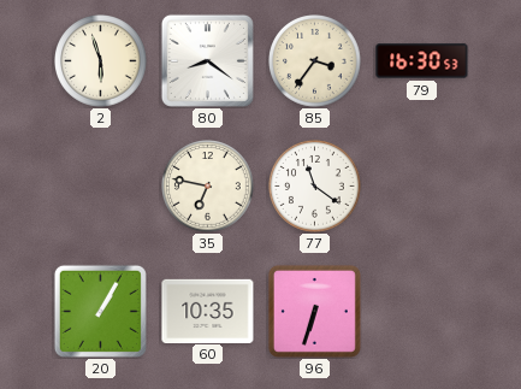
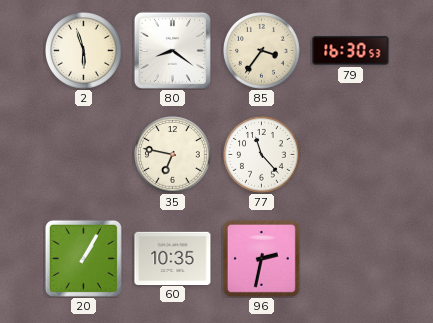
77: 11:21 -> 11:23 (262, 155)
96: 6:33 -> 2:32 (261, 258)
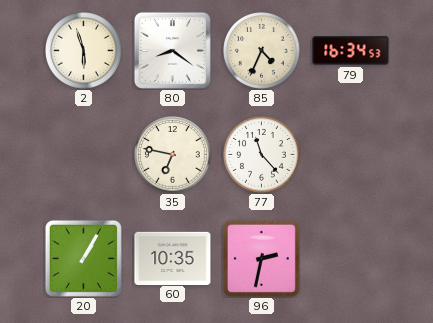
85: 3:36 -> 4:34 (262, 51)
79: 16:30 -> 16:34 (351, 51)
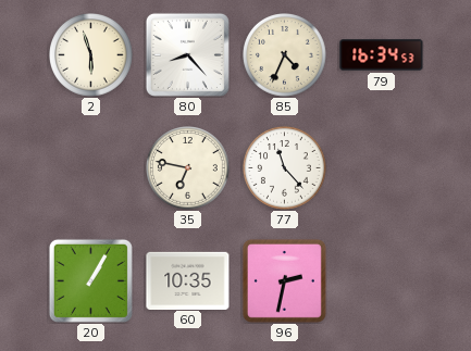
80: 8:21 -> 8:23 (187, 54)
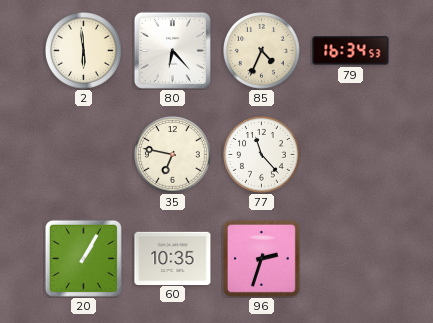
2: 5:57 -> 5:59 (84, 51)
80: 8:23 -> 6:23 (172, 50)
96: 2:32 -> 2:33 (261, 258)
